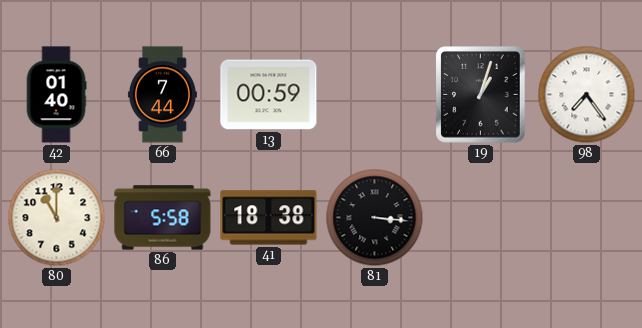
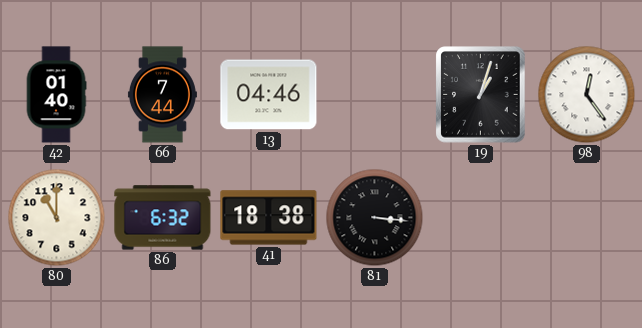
13: 00:59 -> 04:46 (269, 95)
98: 7:24 -> 12:24 (587, 95)
86: 5:58 -> 6:32 (163, 218)
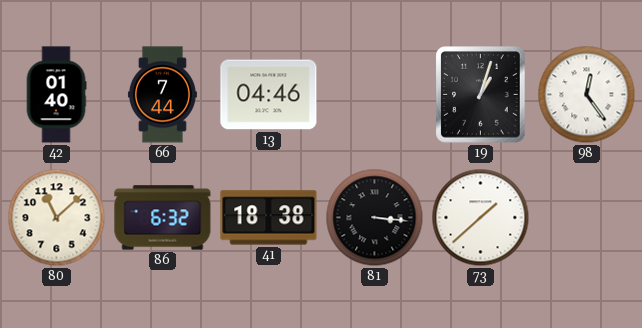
80: 11:00 -> 11:08 (57, 218)
73: none -> 1:38 (481, 218)
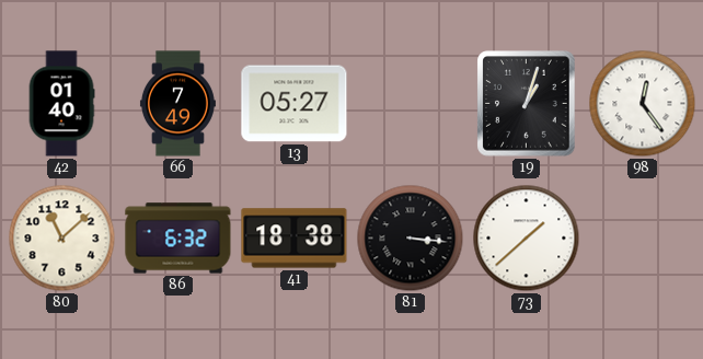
66: 7:44 -> 7:49 (177, 104)
13: 04:46 -> 05:27 (295, 104)
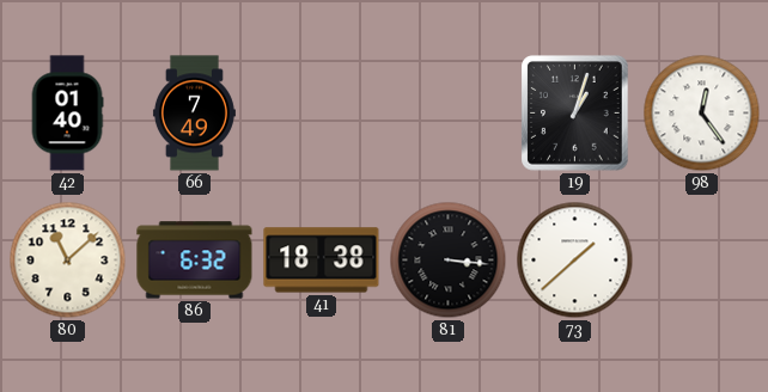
13: 05:27 -> none (295, 104)
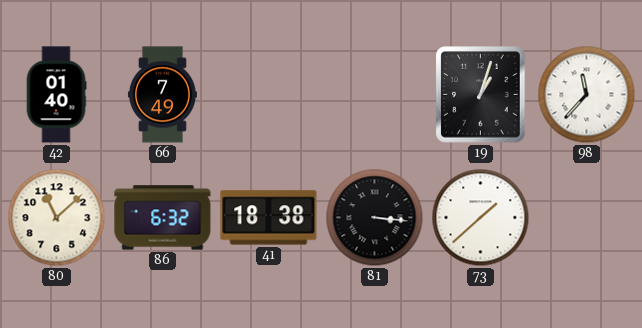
98: 12:24 -> 11:37 (587, 95)
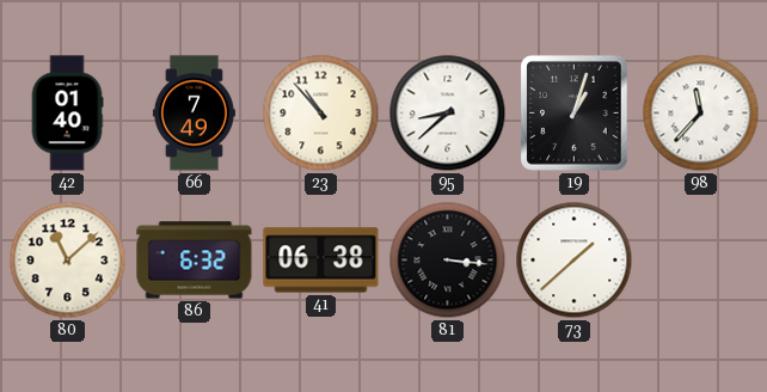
23: none -> 10:53 (321, 114)
95: none -> 8:38 (448, 114)
41: 18:38 -> 06:38 (321, 261)
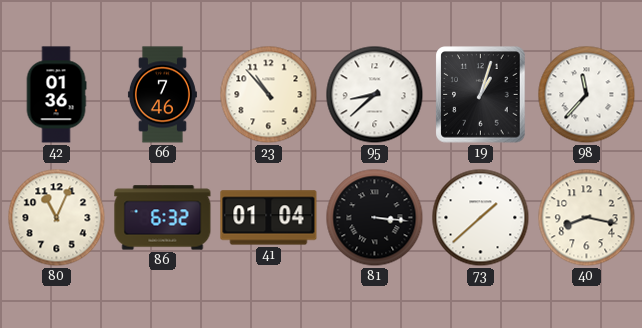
42: 01:40 -> 01:36 (56, 95)
66: 7:49 -> 7:46 (162, 95)
80: 11:08 -> 11:04 (57, 218)
41: 06:38 -> 01:04 (269, 218)
40: none -> 8:17 (587, 218)
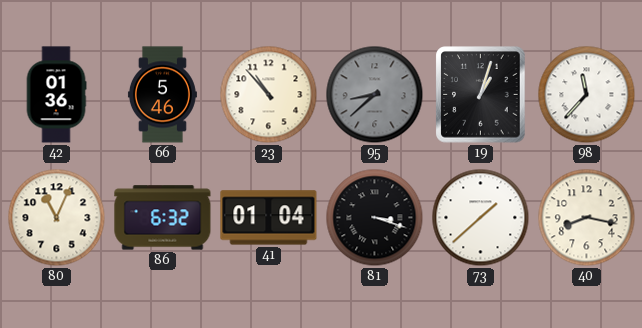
66: 7:46 -> 5:46 (162, 95)
95 dial: white -> grey (375, 95)
81: 3:16 -> 3:18 (375, 218)
